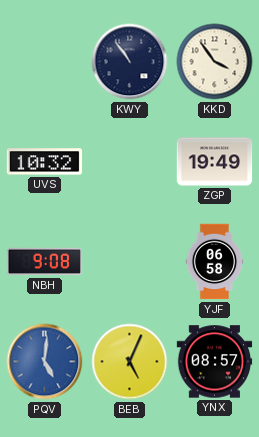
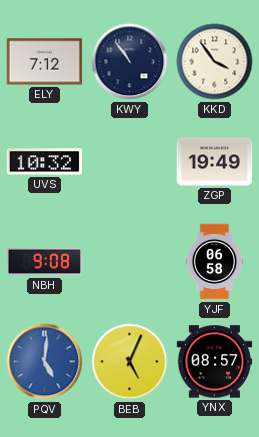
ELY: none -> 7:12 (45, 62)
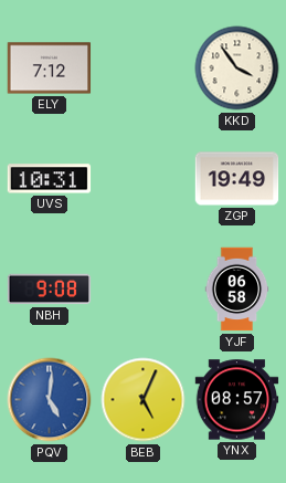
KWY: 10:54 -> none (130, 62)
UVS: 10:32 -> 10:31 (50, 179)
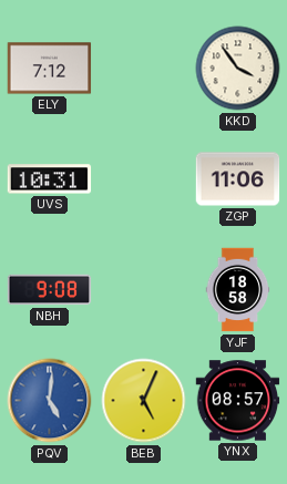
ZGP: 19:49 -> 11:06 (238, 179)
YJF: 06:58 -> 18:58 (238, 290)
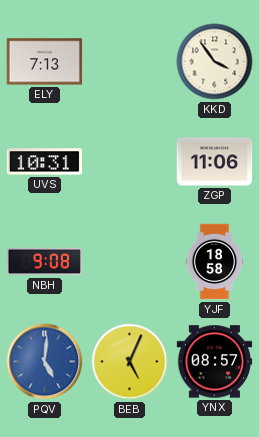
ELY: 7:12 -> 7:13 (45, 62)
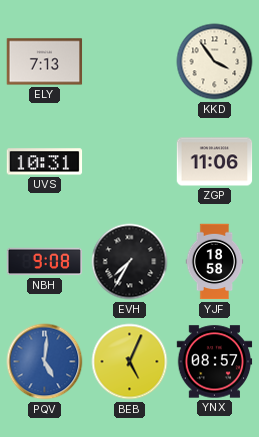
EVH: none -> 7:35 (130, 262)
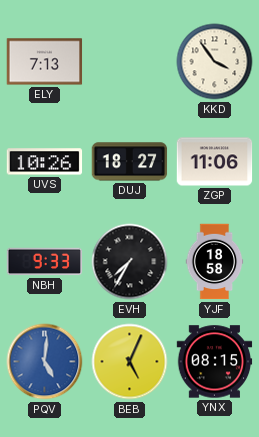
UVS: 10:31 -> 10:26 (45, 162)
DUJ: none -> 18:27 (130, 162)
NBH: 9:08 -> 9:33 (45, 262)
YNX: 08:57 -> 08:15 (215, 362)
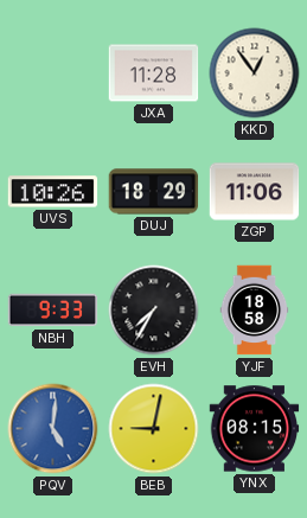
ELY: 7:13 -> none (45, 62)
JXA: none -> 11:28 (154, 73)
KKD: 3:54 -> 12:54 (255, 73)
DUJ: 18:27 -> 18:29 (154, 192)
BEB: 5:04 -> 9:02 (154, 429)
